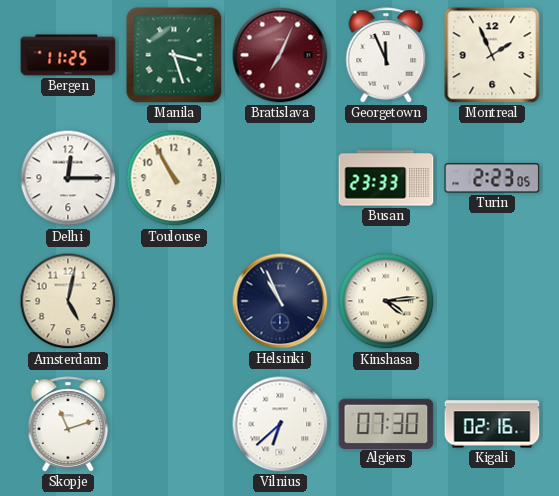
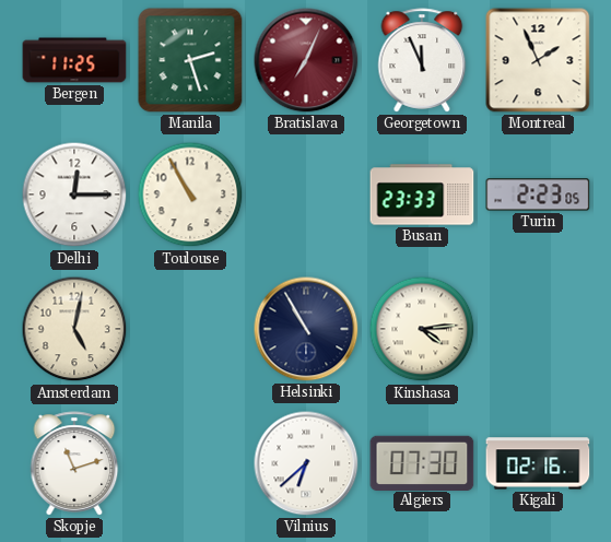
Manila: 3:27 -> 2:27 (190, 60)
Helsinki: 10:56 -> 10:55 (306, 329)
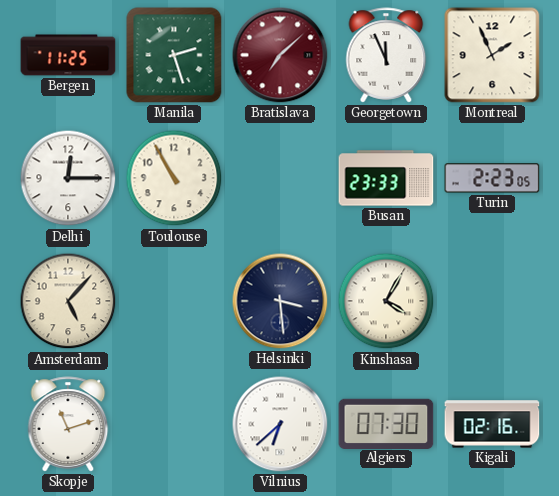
Bratislava: 7:04 -> 7:08 (280, 55)
Amsterdam: 5:02 -> 5:07 (68, 301)
Helsinki: 10:55 -> 3:29 (280, 301)
Kinshasa: 4:14 -> 4:05 (386, 301)
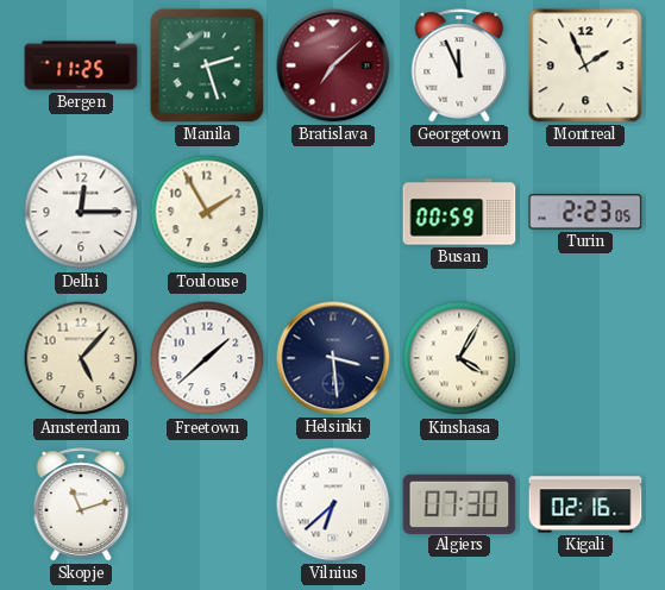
Toulouse: 10:55 -> 1:55 (207, 212)
Busan: 23:33 -> 00:59 (459, 212)
Freetown: none -> 1:38 (207, 358)
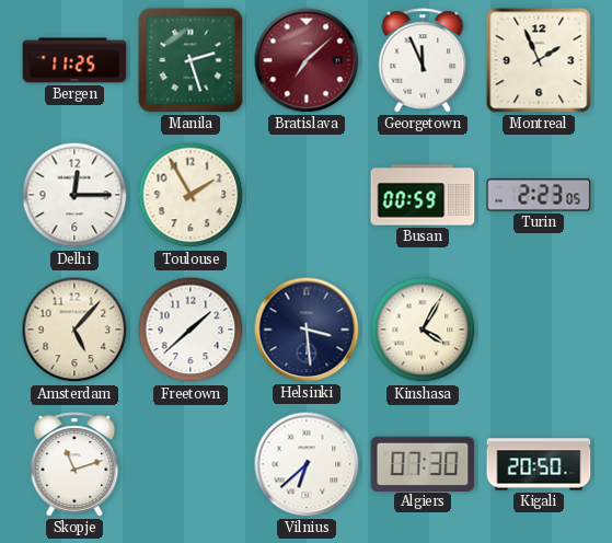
Kigali: 02:16 -> 20:50 (539, 464)
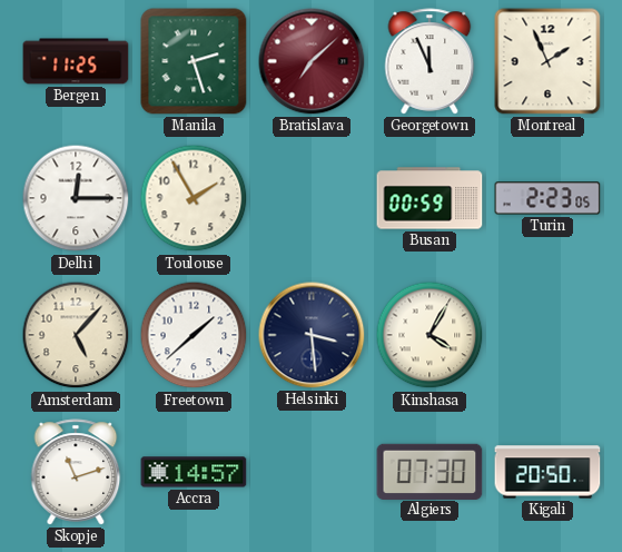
Accra: none -> 14:57 (194, 472)
Vilnius: 6:38 -> none (307, 464)
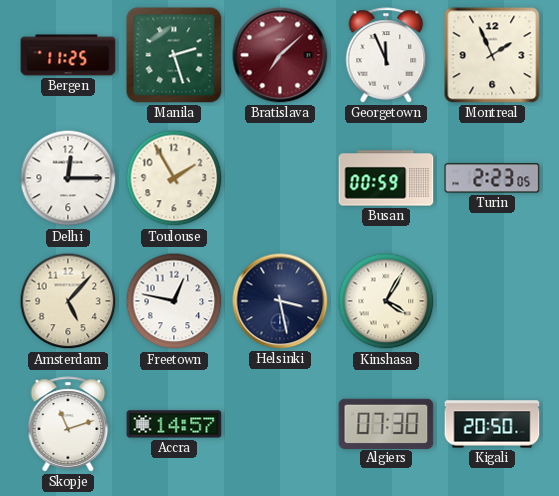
Freetown: 1:38 -> 12:47 (174, 301)
Helsinki: 3:29 -> 3:28 (280, 301)
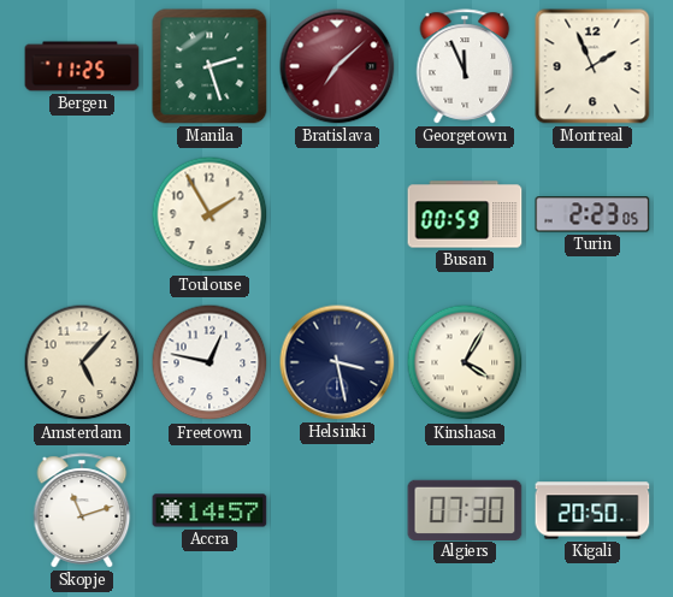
Delhi: 12:15 -> none (68, 178)
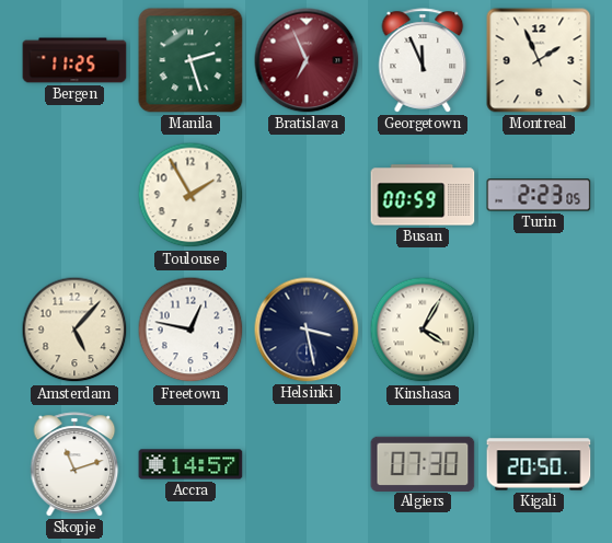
Bratislava: 7:08 -> 6:56 (307, 60)
